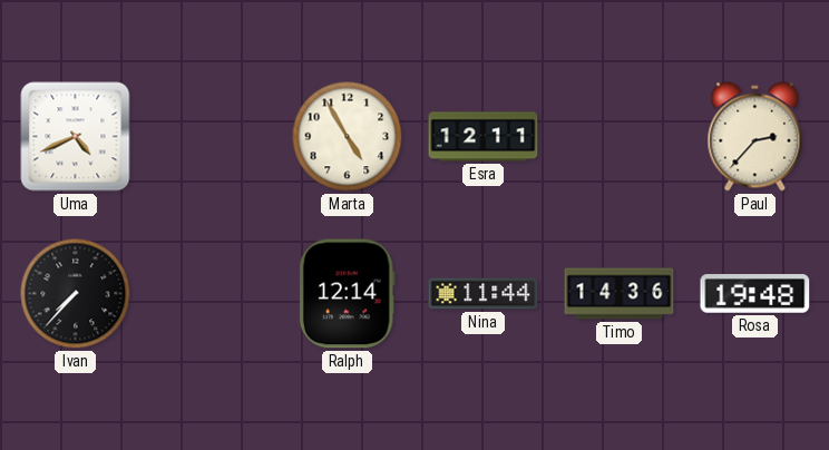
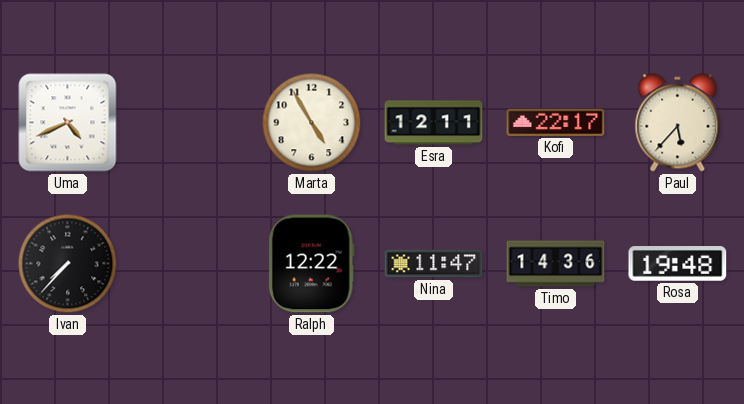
Kofi: none -> 22:17 (556, 122)
Paul: 2:37 -> 5:37 (678, 123)
Ralph: 12:14 -> 12:22 (311, 264)
Nina: 11:44 -> 11:47 (434, 264)
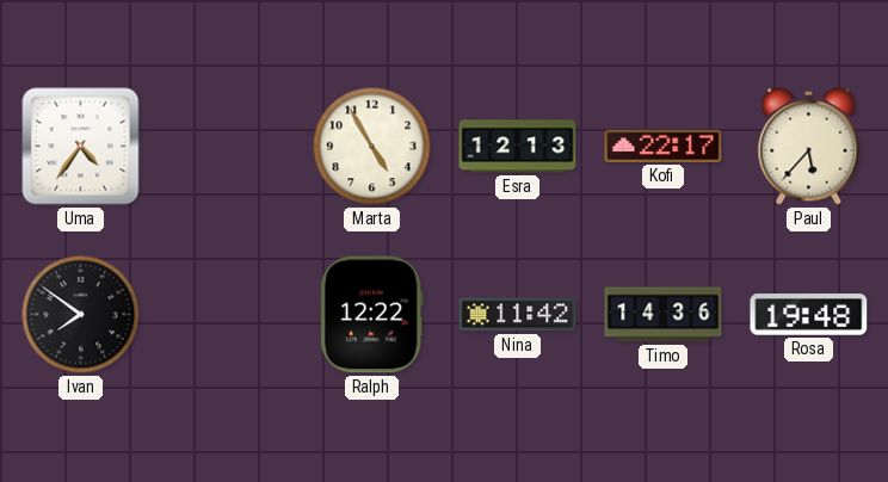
Uma: 4:41 -> 4:36 (81, 147)
Esra: 12:11 -> 12:13 (518, 147)
Ivan: 7:37 -> 7:51 (81, 315)
Nina: 11:47 -> 11:42 (518, 315)
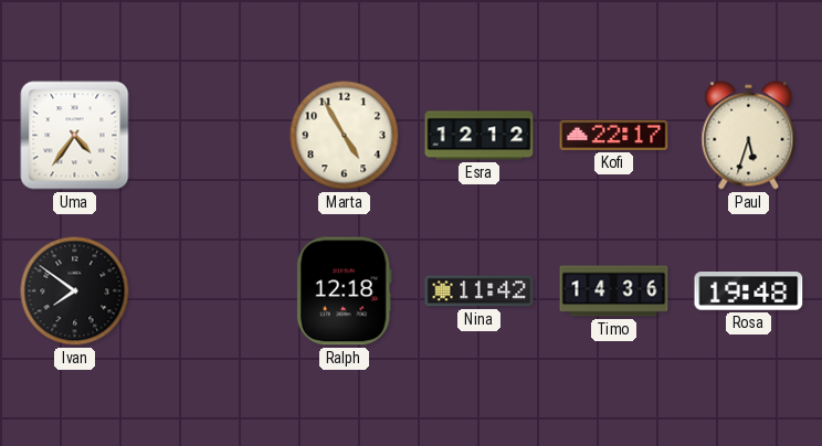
Esra: 12:13 -> 12:12 (479, 136)
Paul: 5:37 -> 5:33 (749, 136)
Ralph: 12:22 -> 12:18 (344, 291)
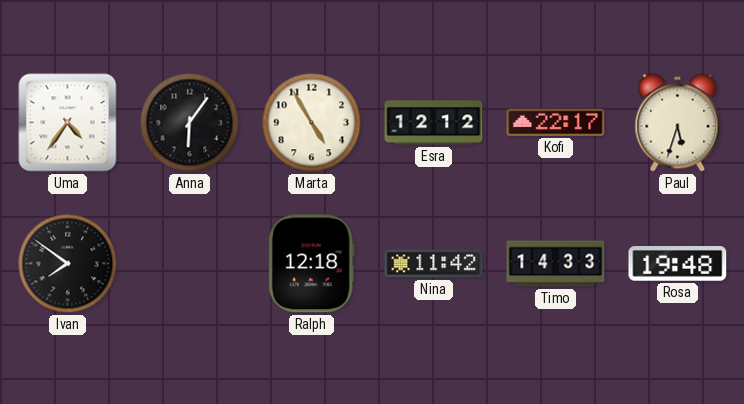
Anna: none -> 6:06 (190, 123)
Timo: 14:36 -> 14:33 (556, 264)
